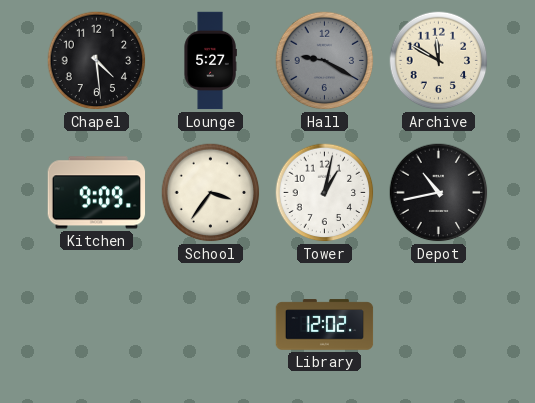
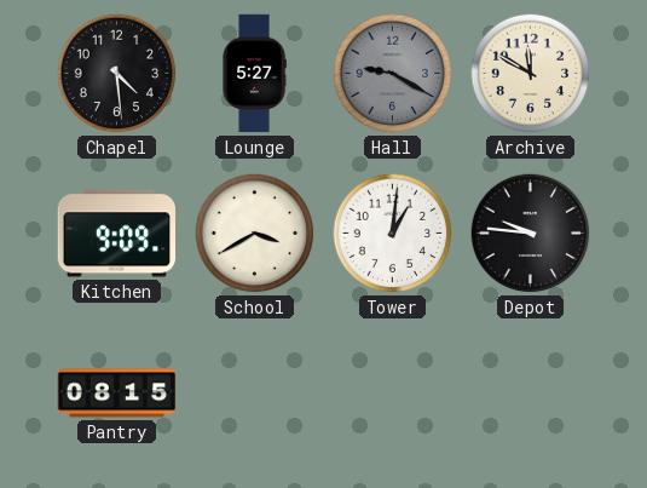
School: 3:36 -> 3:40 (255, 234)
Tower: 1:02 -> 1:01 (393, 234)
Depot: 10:43 -> 9:46 (531, 234)
Pantry: none -> 08:15 (117, 394)
Library: 12:02 -> none (325, 325)
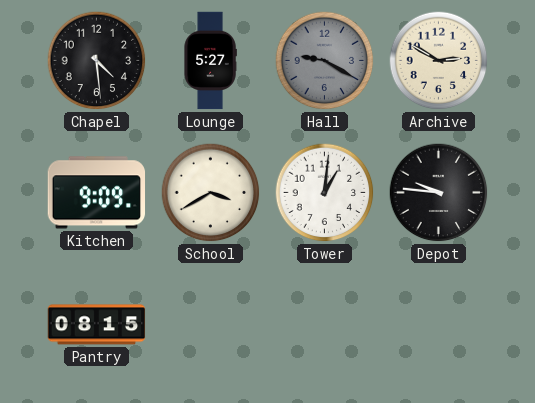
Archive: 11:50 -> 2:50 (439, 61)
